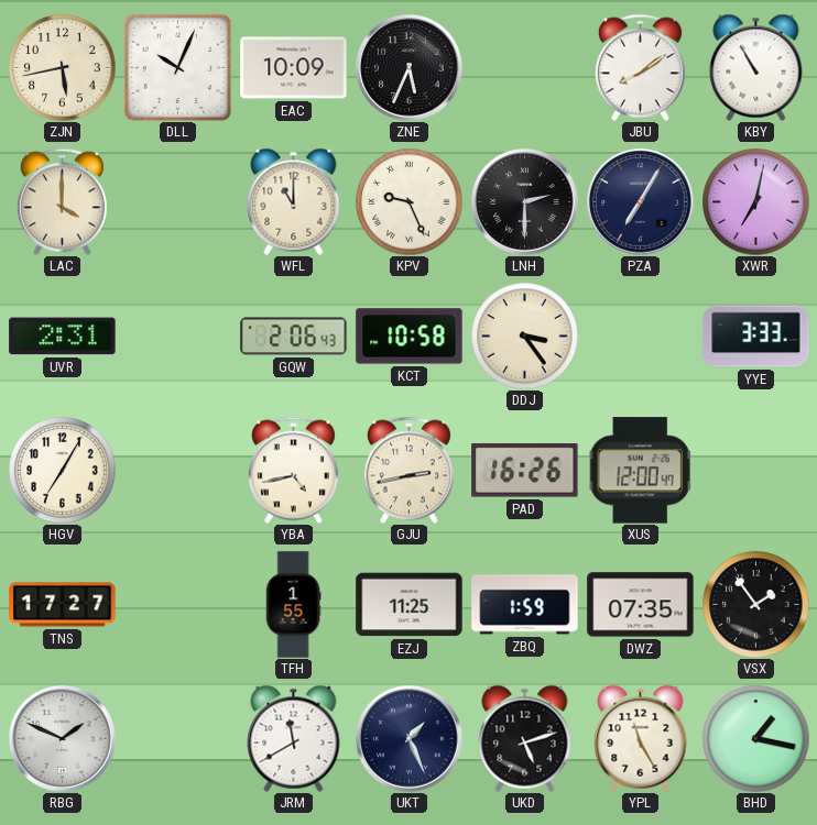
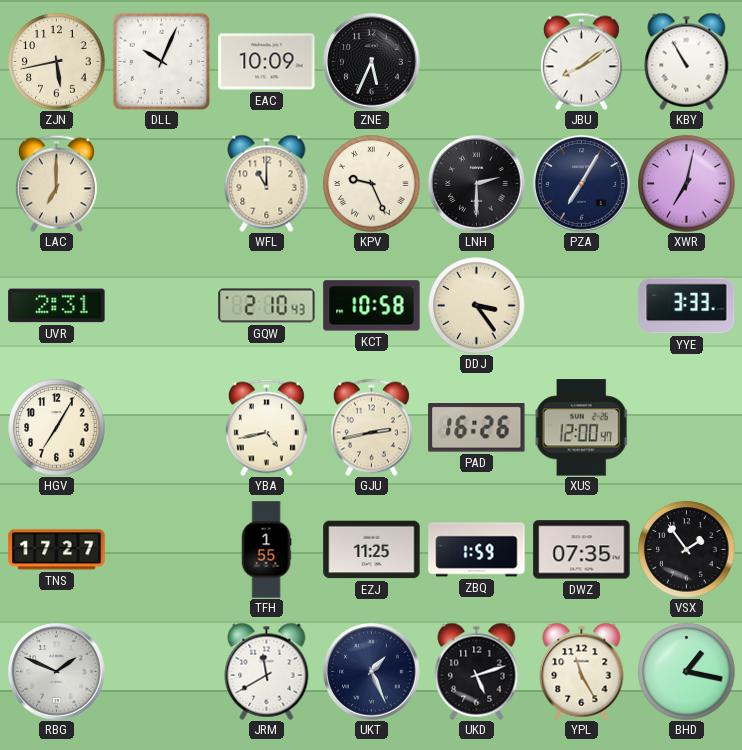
LAC: 4:00 -> 7:00 (56, 183)
GQW: 2:06 -> 2:10 (267, 306)
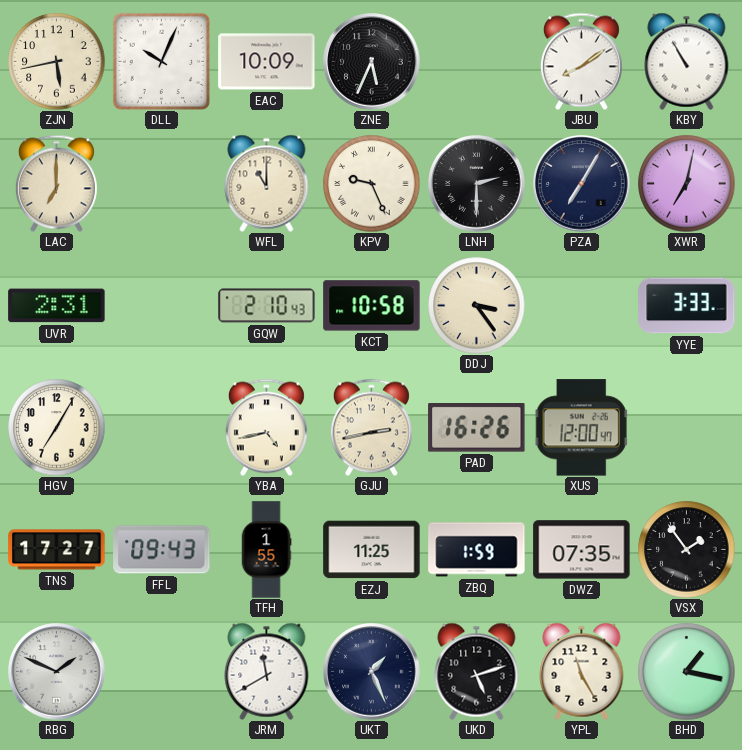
FFL: none -> 09:43 (162, 550)
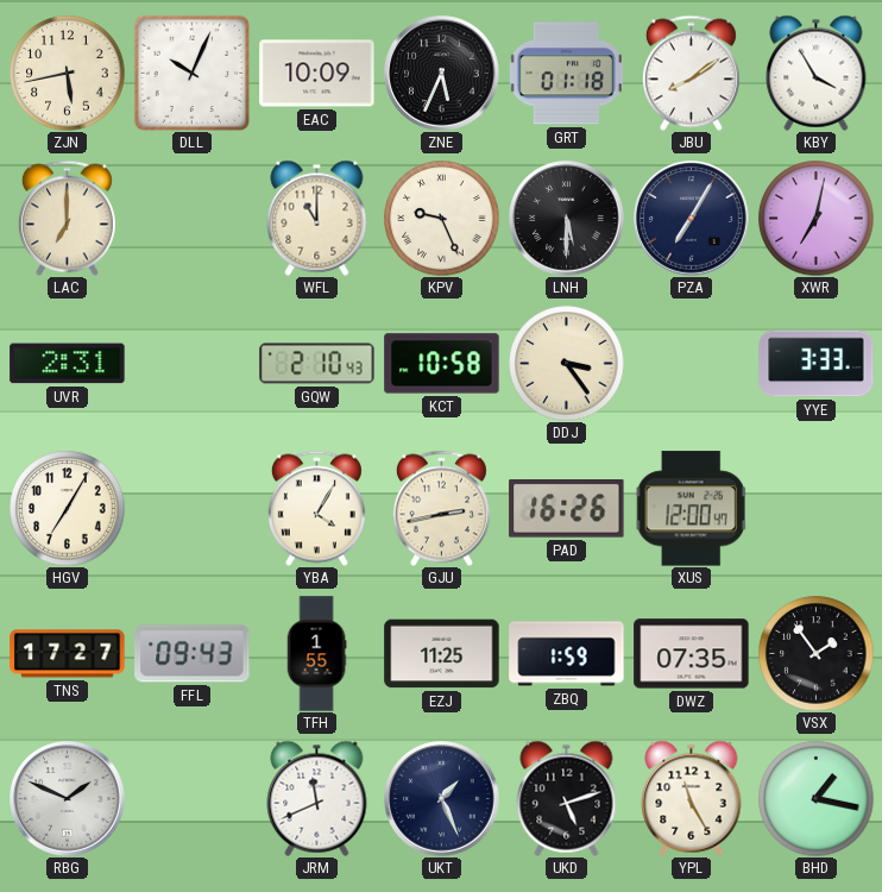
GRT: none -> 01:18 (566, 74)
KBY: 10:55 -> 3:55 (817, 73)
LNH: 2:30 -> 5:30 (567, 219)
YBA: 4:43 -> 4:05 (316, 508)
JRM: 11:40 -> 11:41 (317, 798)
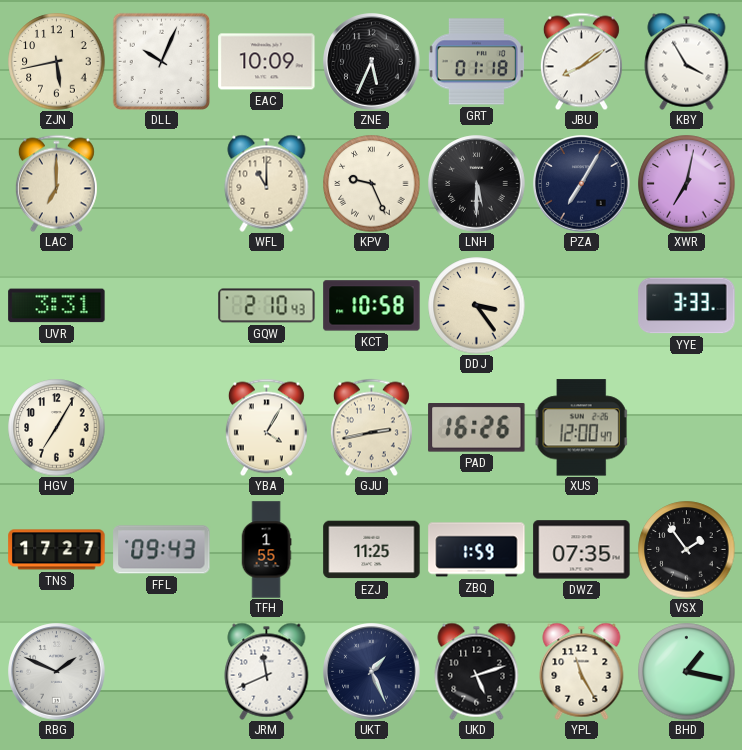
UVR: 2:31 -> 3:31 (57, 306)
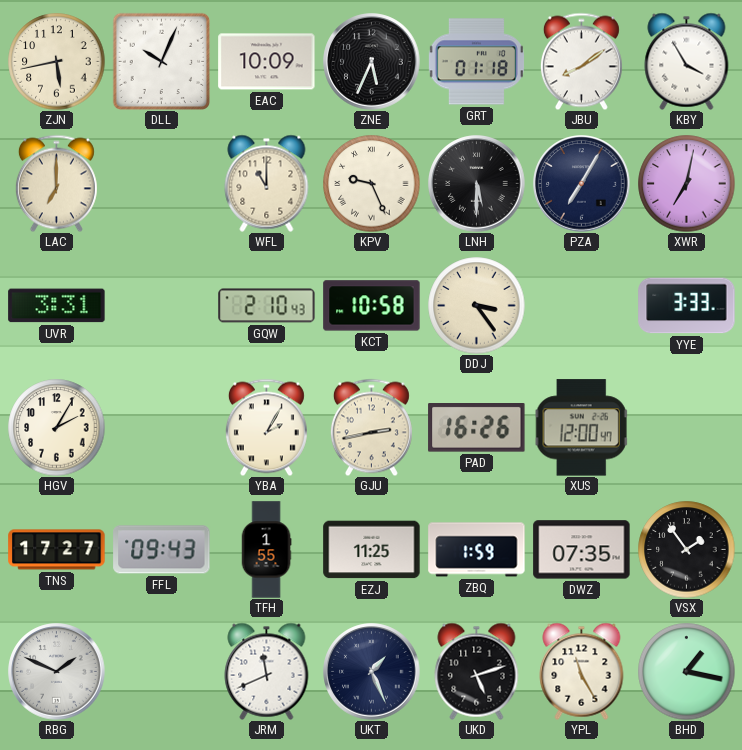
HGV: 7:05 -> 2:05 (57, 428)
YBA: 4:05 -> 2:05 (266, 427)
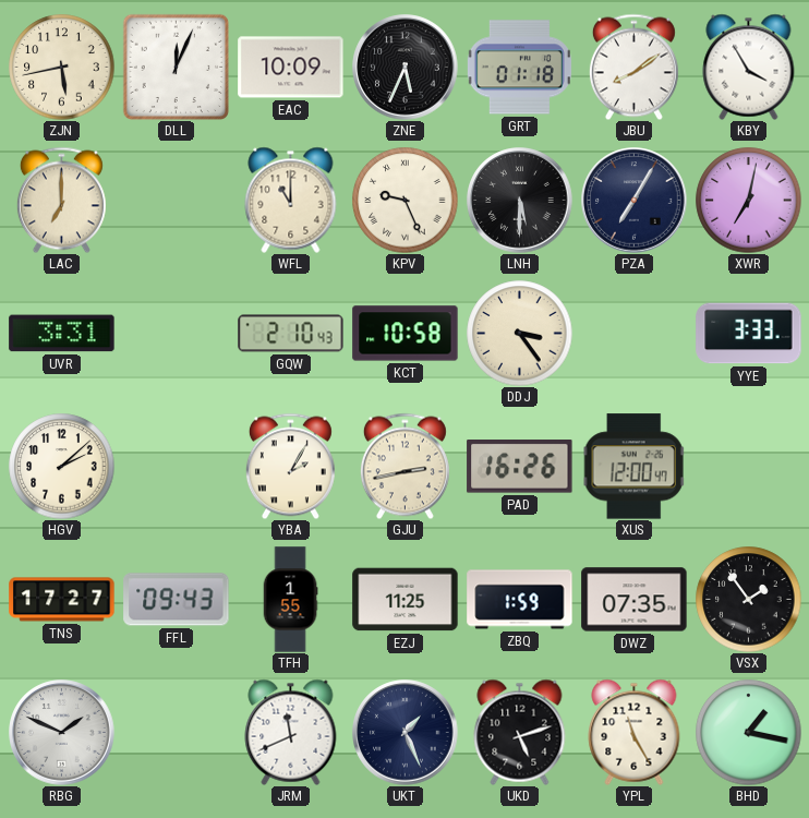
DLL: 10:04 -> 12:04 (176, 67)
HGV: 2:05 -> 2:08 (62, 467)
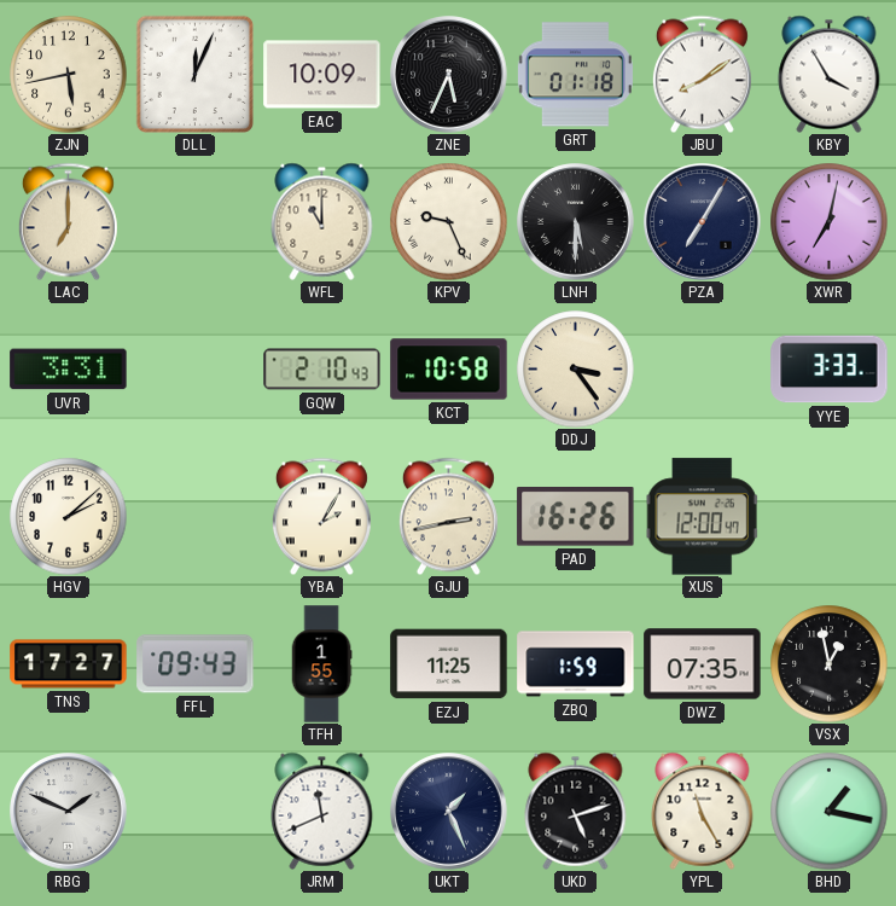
VSX: 1:54 -> 12:58 (830, 664)
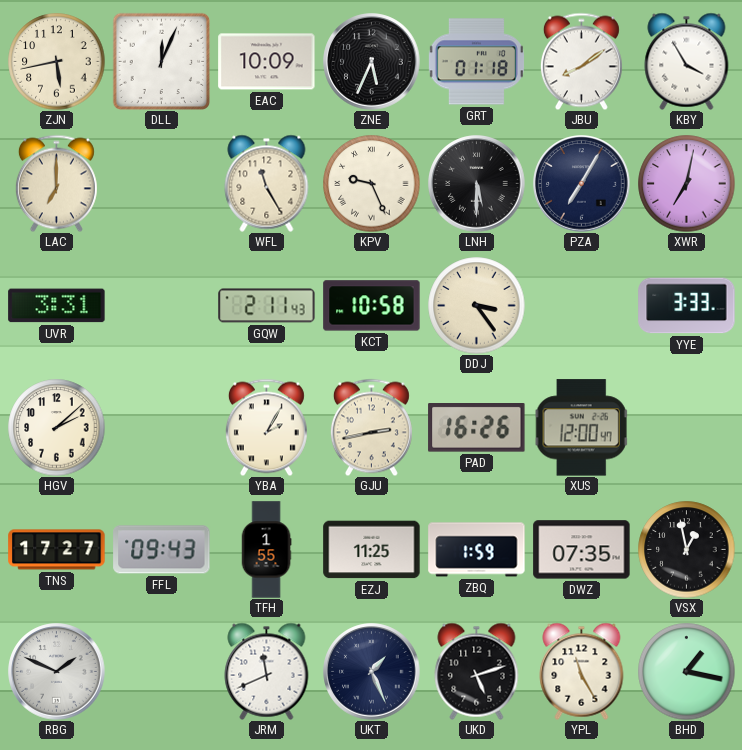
WFL: 11:00 -> 11:25 (267, 183)
GQW: 2:10 -> 2:11 (267, 306)
